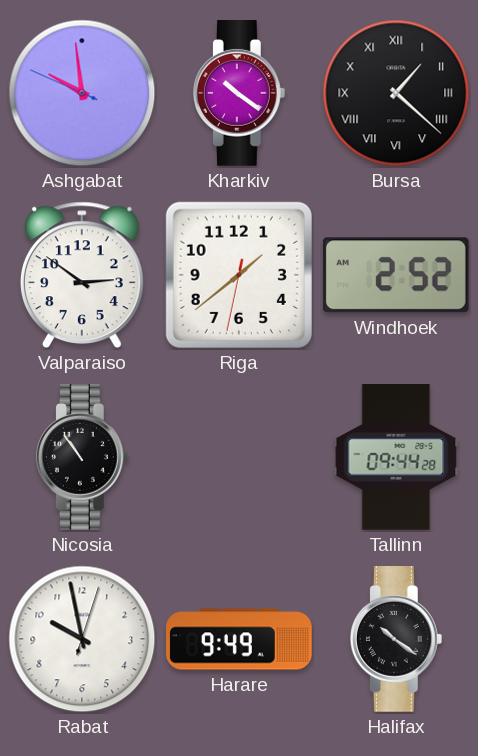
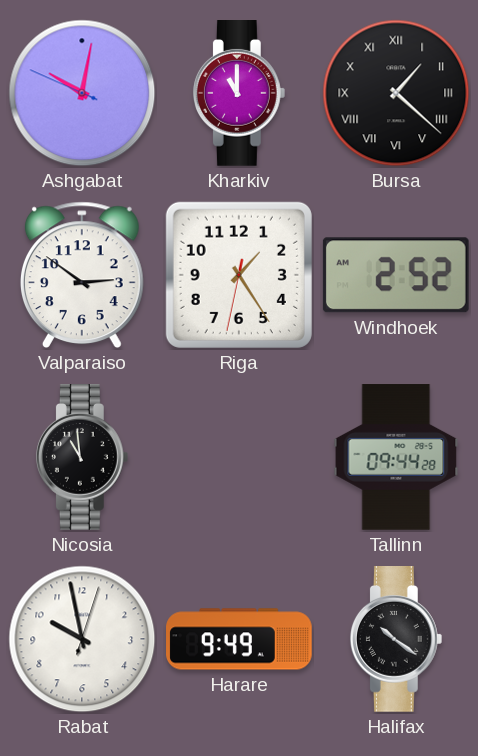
Ashgabat: 9:58 -> 10:01 (82, 93)
Kharkiv: 10:21 -> 11:00 (239, 94)
Riga: 1:38 -> 1:24 (239, 275)
Nicosia: 10:54 -> 10:59 (82, 458)
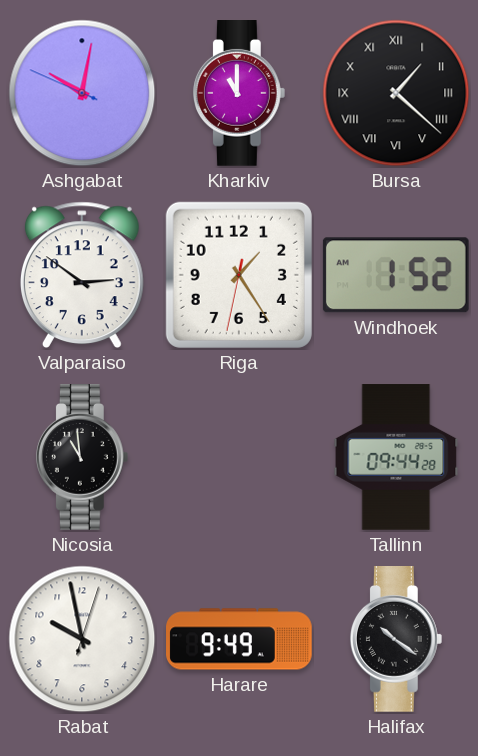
Windhoek: 2:52 -> 1:52 (396, 275)
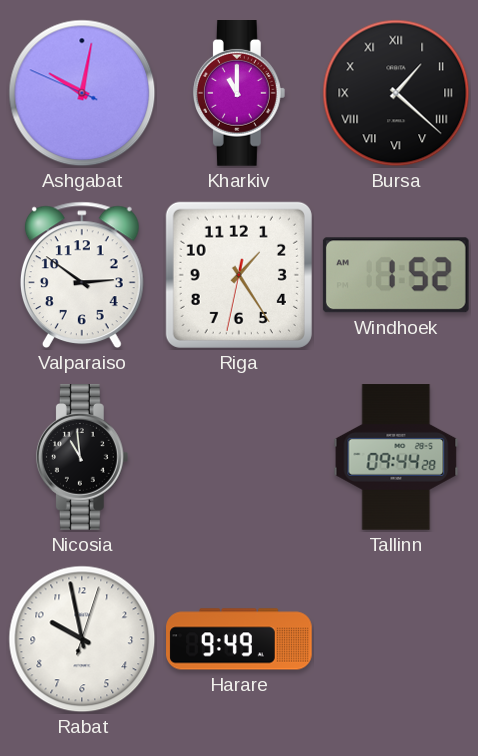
Halifax: 10:21 -> none (396, 640)
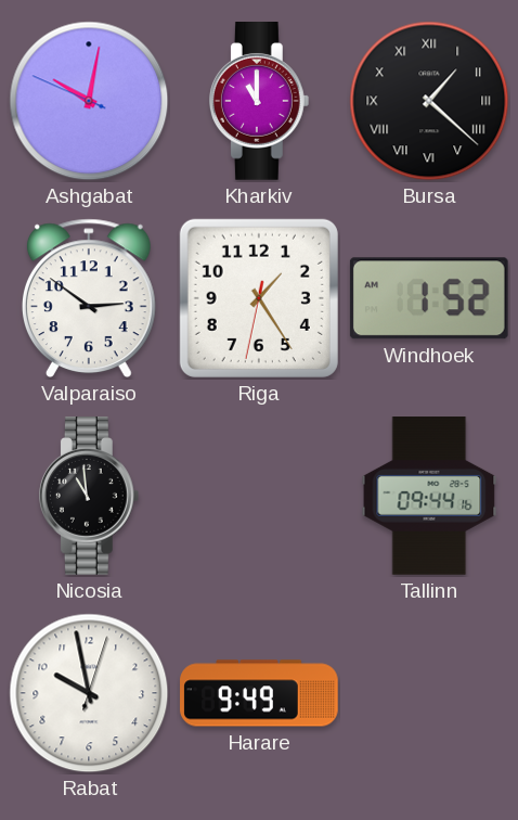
Tallinn: 09:44:28 -> 09:44:16 (429, 496)
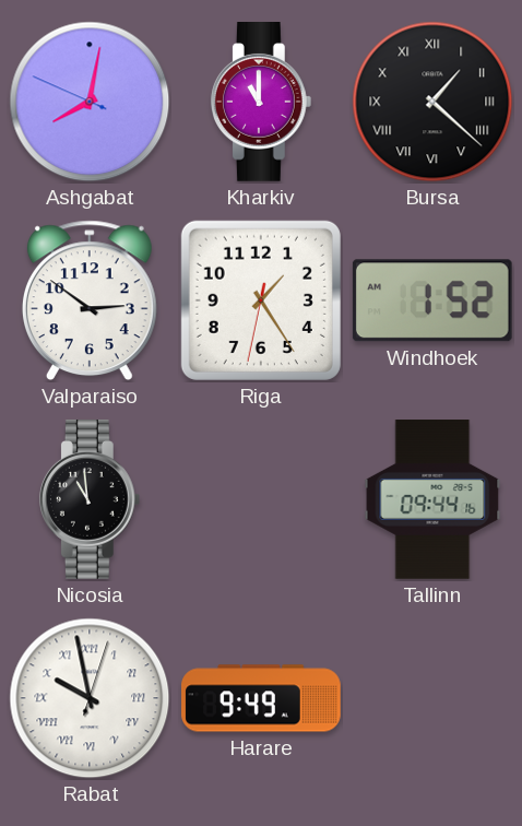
Ashgabat: 10:01 -> 8:01 (90, 102)
Rabat numerals: Arabic -> Roman (90, 698)
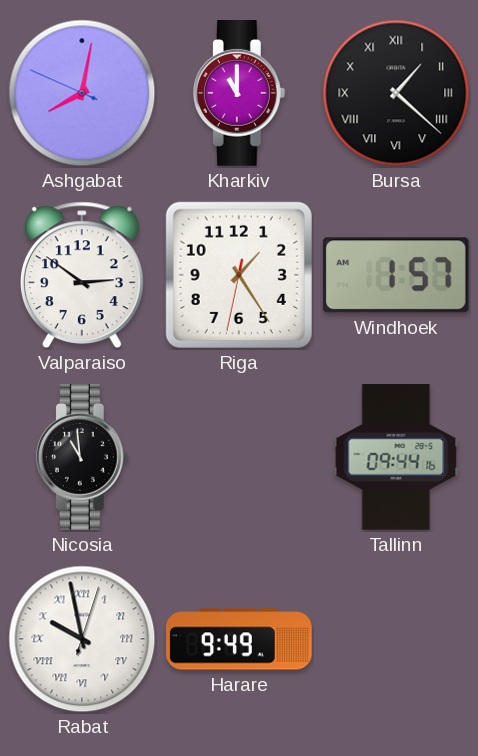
Windhoek: 1:52 -> 1:57 (396, 275)
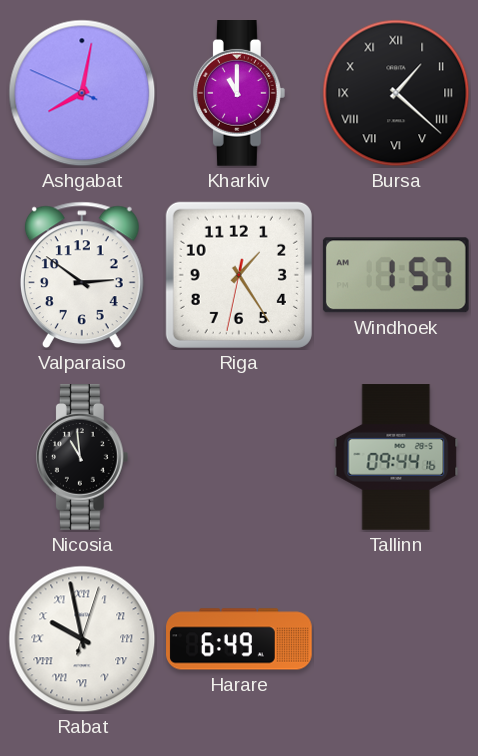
Harare: 9:49 -> 6:49 (239, 639)
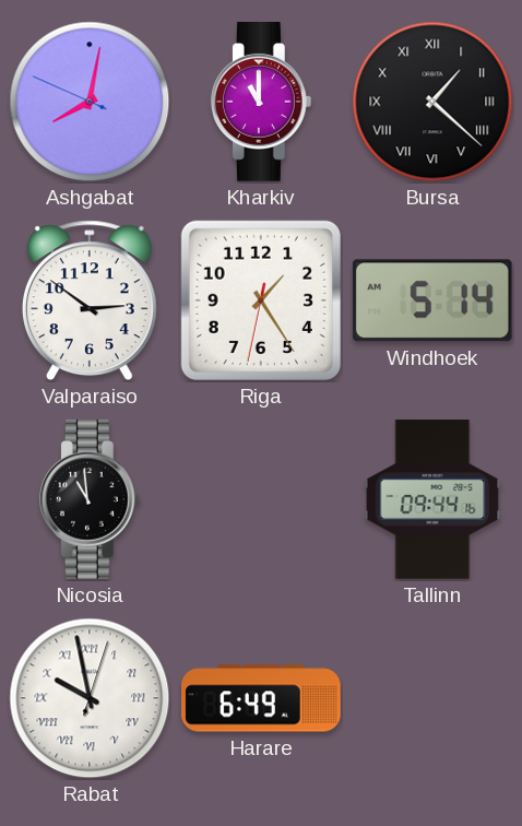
Windhoek: 1:57 -> 5:14 (432, 300)
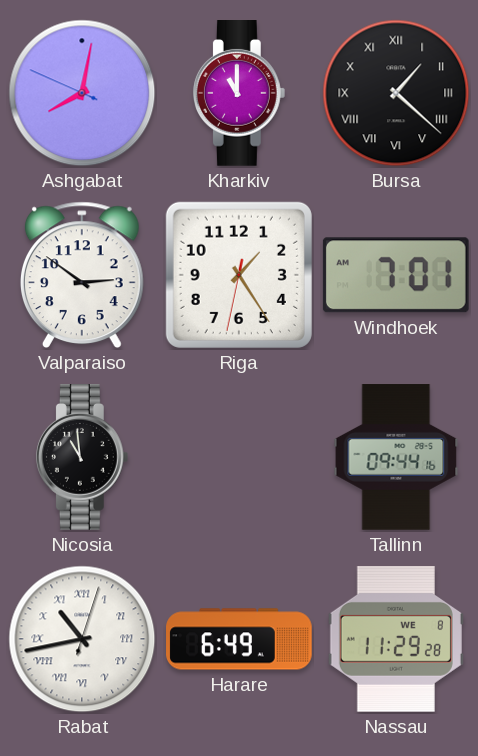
Windhoek: 5:14 -> 7:01 (396, 275)
Rabat: 9:58 -> 10:43 (82, 639)
Nassau: none -> 11:29 (396, 640)
